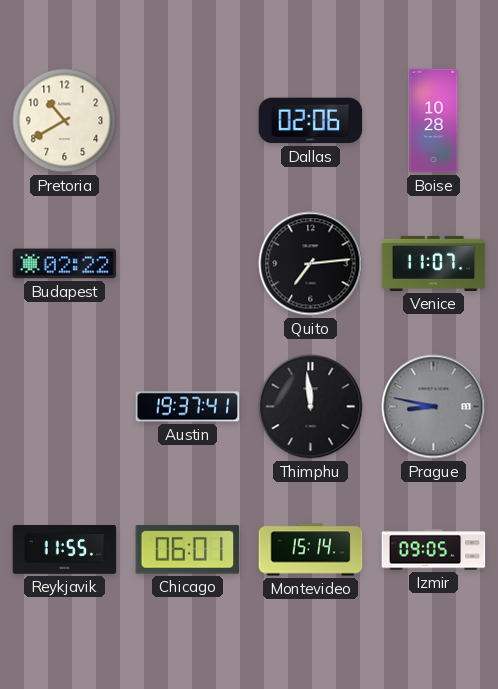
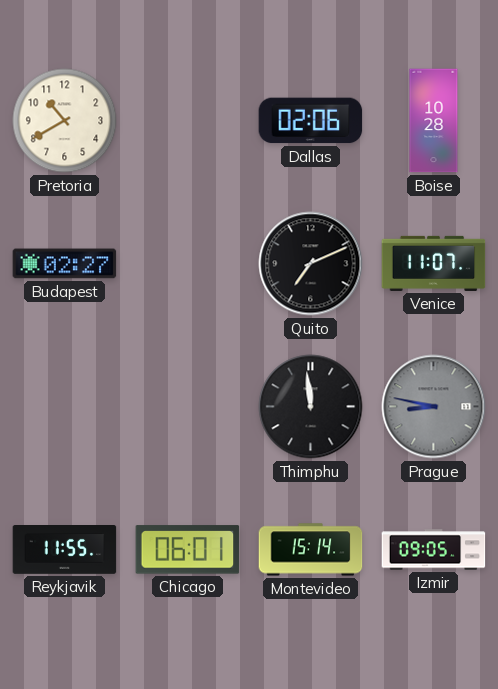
Budapest: 02:22 -> 02:27 (65, 264)
Quito: 7:14 -> 7:11 (311, 264)
Austin: 19:37 -> none (188, 407)
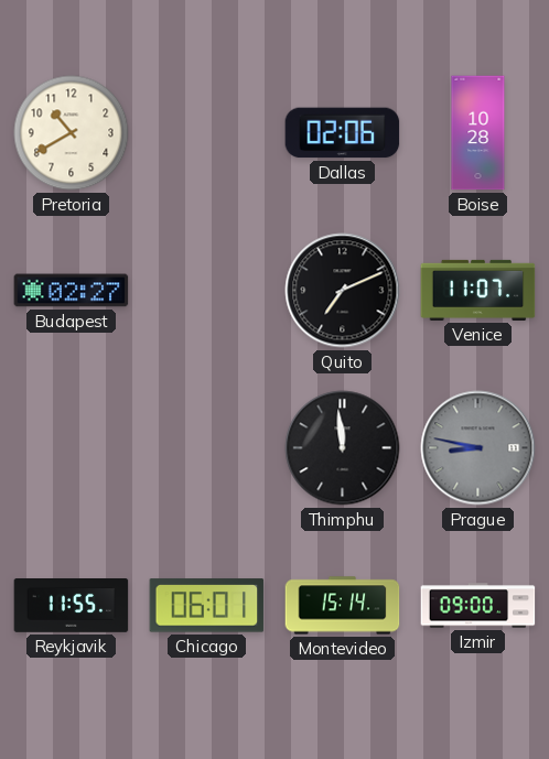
Izmir: 09:05 -> 09:00 (478, 606)
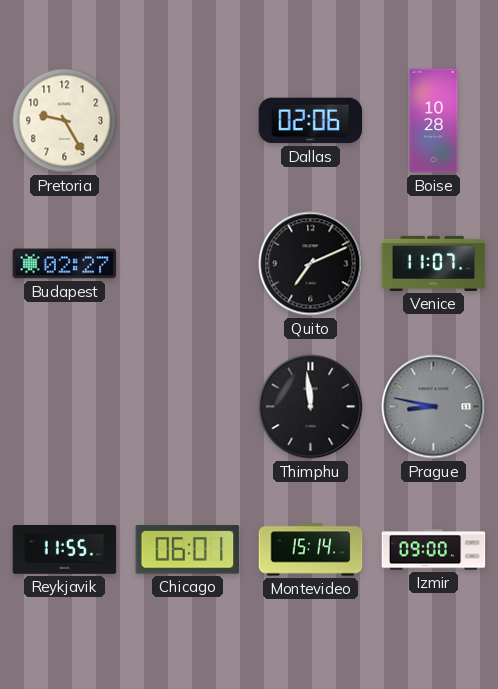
Pretoria: 10:40 -> 9:25 (65, 121)
